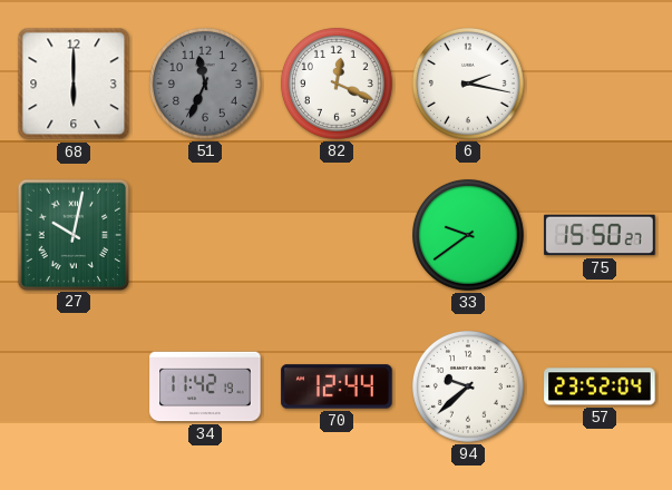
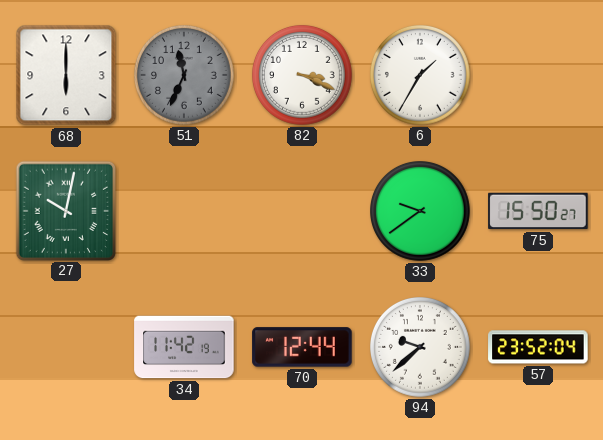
82: 12:19 -> 3:19 (303, 76)
6: 2:17 -> 1:35 (421, 76)
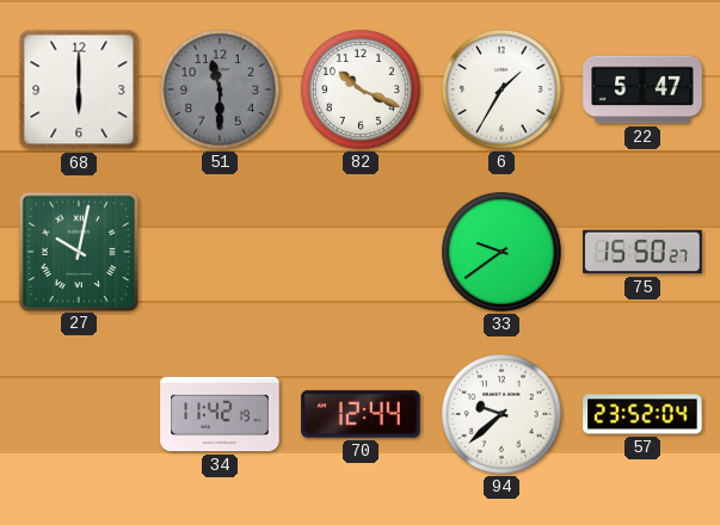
51: 11:34 -> 11:30 (221, 91)
82: 3:19 -> 10:19 (362, 91)
22: none -> 5:47 (642, 89)
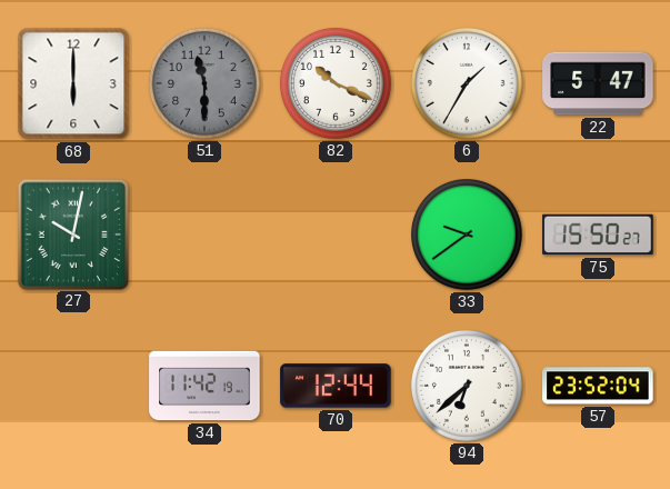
94: 9:38 -> 6:38 (468, 387)
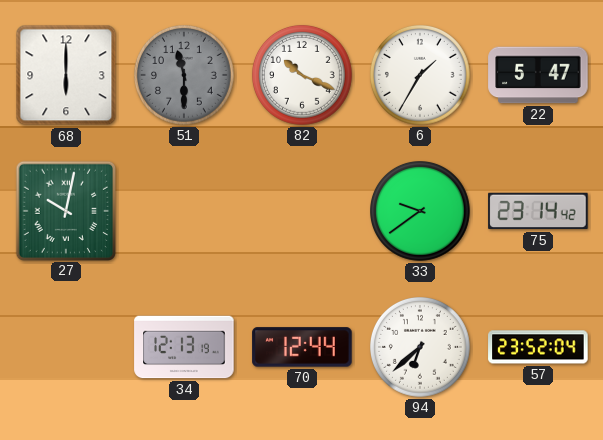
75: 15:50 -> 23:14 (538, 211)
34: 11:42 -> 12:13 (184, 347)
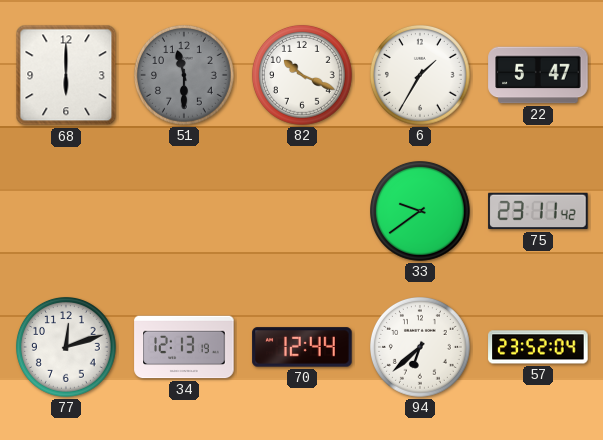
27: 10:02 -> none (65, 210)
75: 23:14 -> 23:11 (538, 211)
77: none -> 12:12 (67, 348)
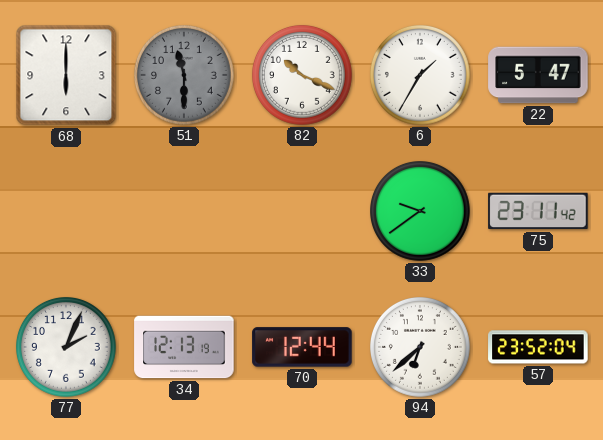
77: 12:12 -> 2:04 (67, 348)
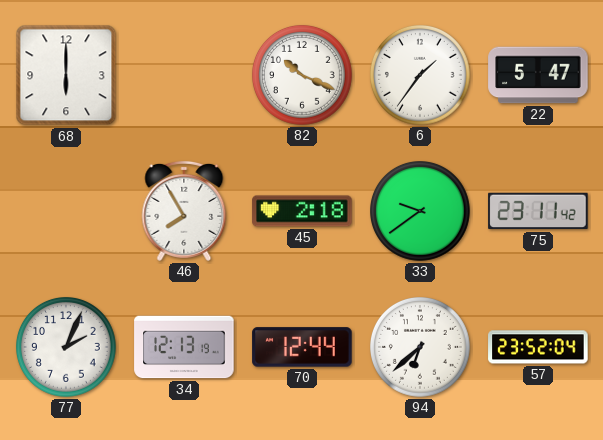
51: 11:30 -> none (185, 76)
6: 1:35 -> 1:36 (421, 76)
46: none -> 7:55 (184, 211)
45: none -> 2:18 (302, 211)
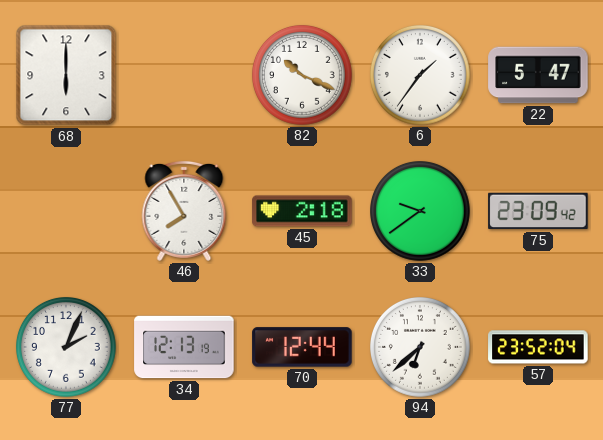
75: 23:11 -> 23:09 (538, 211)
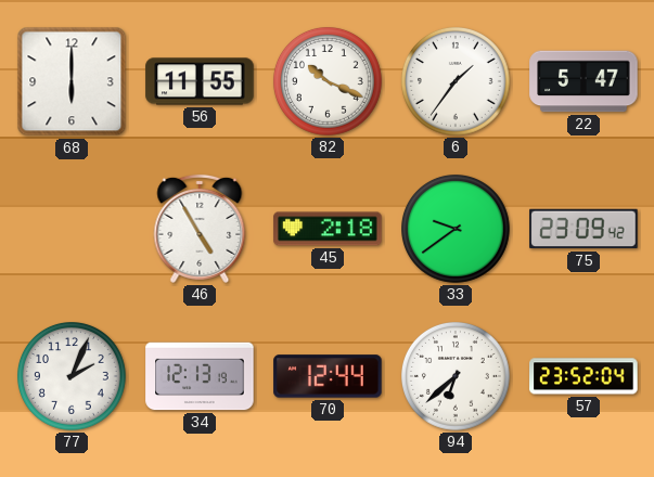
56: none -> 11:55 (200, 81)
46: 7:55 -> 4:55 (200, 229)
